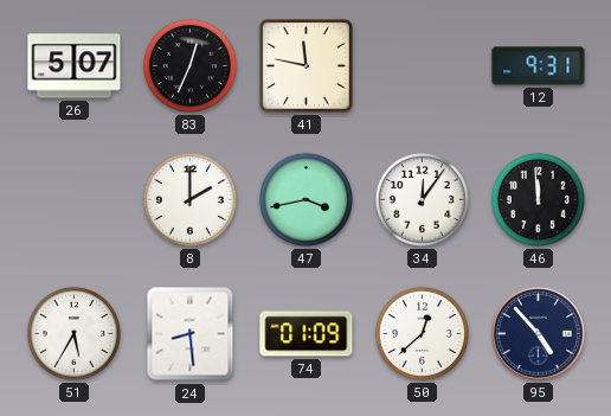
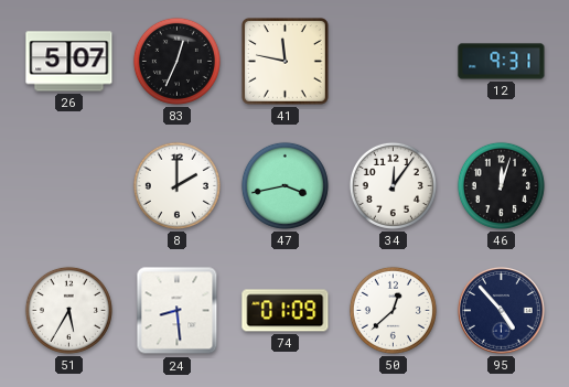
46: 11:59 -> 12:03 (501, 185)
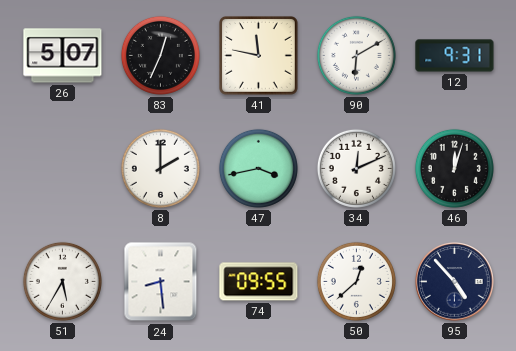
90: none -> 6:10 (356, 55)
34: 12:06 -> 12:11 (356, 168)
74: 01:09 -> 09:55 (259, 282)
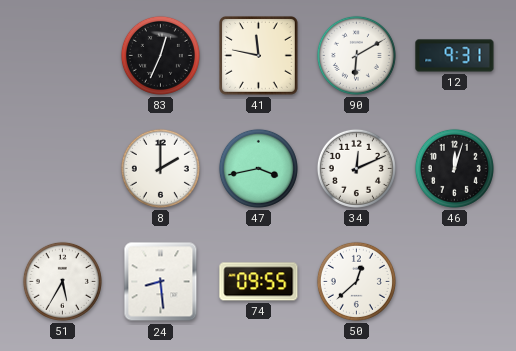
26: 5:07 -> none (63, 56)
95: 4:53 -> none (455, 282)
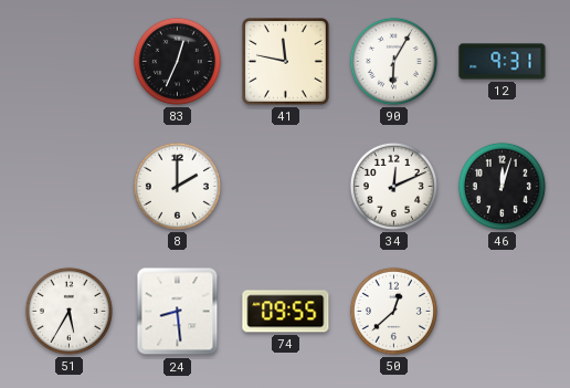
90: 6:10 -> 6:05 (393, 61)
47: 3:43 -> none (258, 168)
